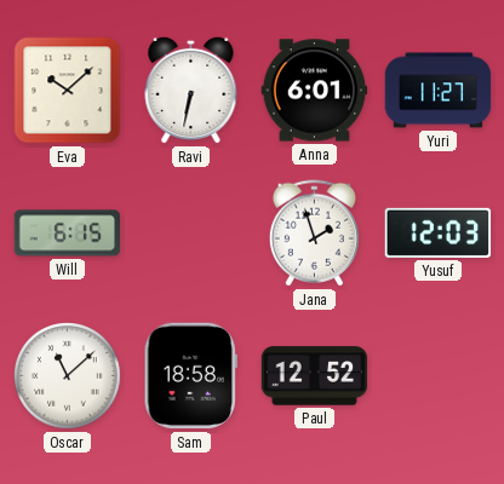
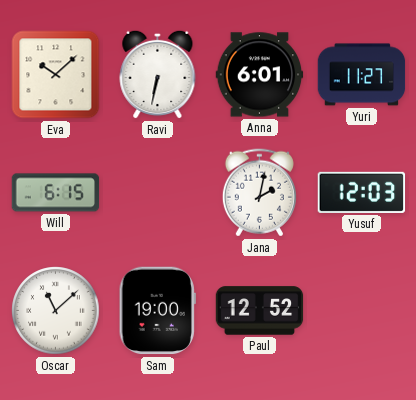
Jana: 1:57 -> 2:02 (259, 193)
Sam: 18:58 -> 19:00 (157, 311)
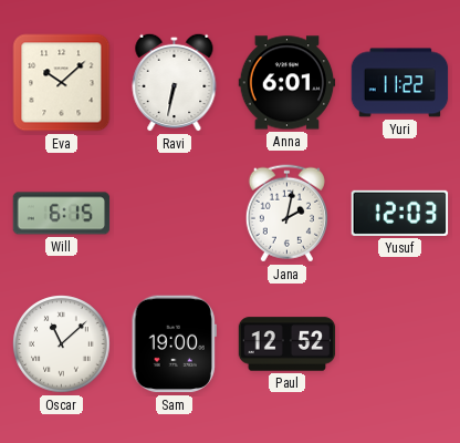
Yuri: 11:27 -> 11:22 (400, 83)
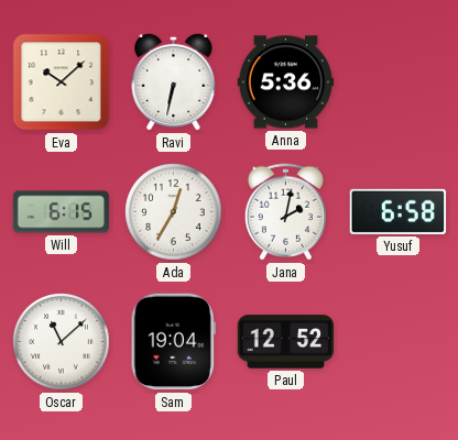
Anna: 6:01 -> 5:36 (286, 82)
Yuri: 11:22 -> none (400, 83)
Ada: none -> 12:35 (174, 212)
Yusuf: 12:03 -> 6:58 (399, 211)
Sam: 19:00 -> 19:04 (173, 342)
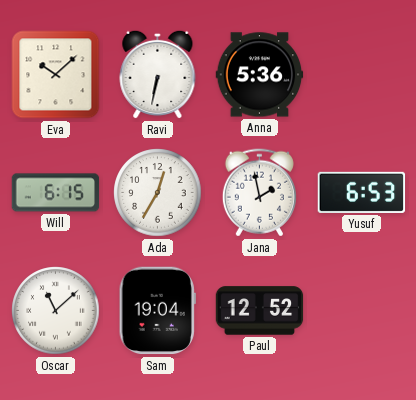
Jana: 2:02 -> 1:58 (259, 193)
Yusuf: 6:58 -> 6:53 (362, 192)
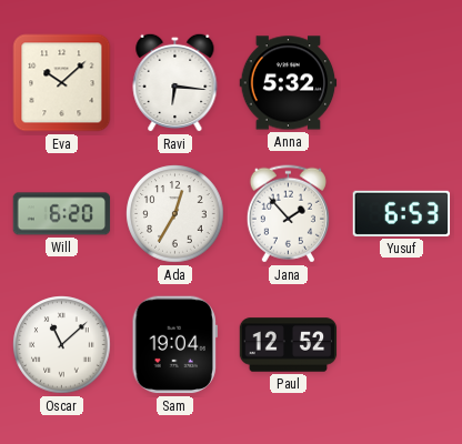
Ravi: 6:32 -> 6:16 (175, 82)
Anna: 5:36 -> 5:32 (289, 83)
Will: 6:15 -> 6:20 (62, 214)
Jana: 1:58 -> 1:53 (288, 214)
